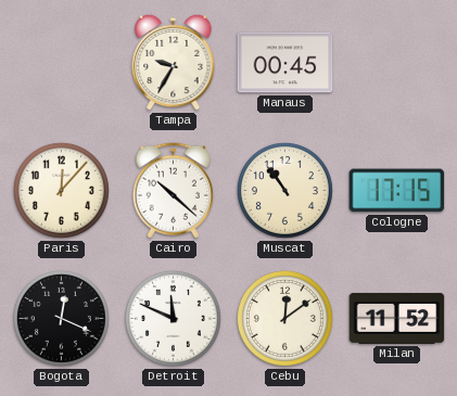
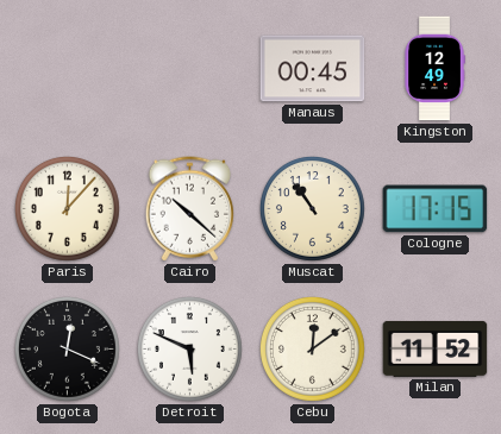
Tampa: 9:35 -> none (174, 62)
Kingston: none -> 12:49 (434, 69)
Detroit: 11:49 -> 5:49 (189, 348)
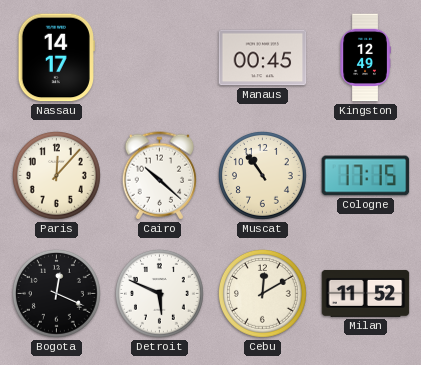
Nassau: none -> 14:17 (56, 58)
Cebu: 12:09 -> 12:10 (262, 293)
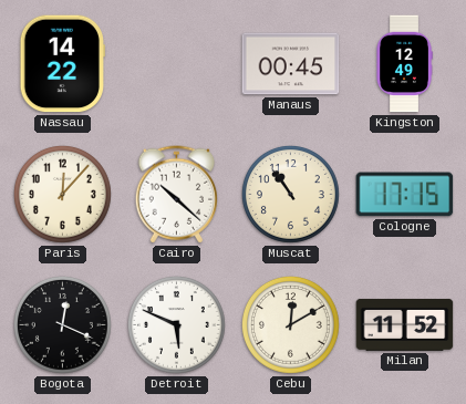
Nassau: 14:17 -> 14:22 (62, 64)
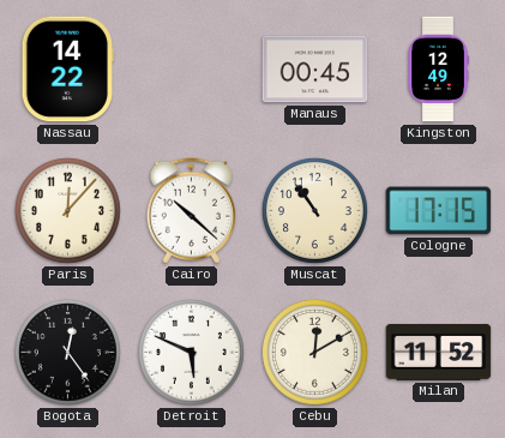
Bogota: 12:19 -> 12:24 (67, 352)
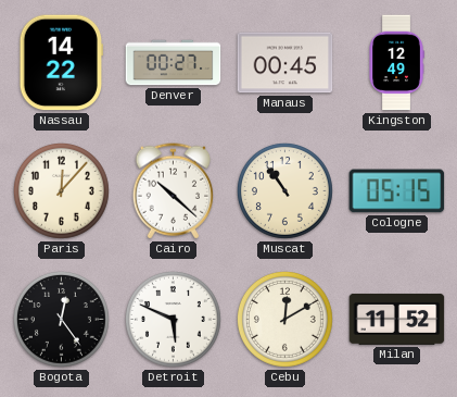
Denver: none -> 00:27 (174, 63)
Cologne: 17:15 -> 05:15 (397, 191)
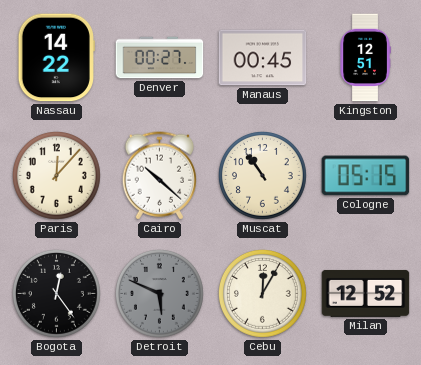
Kingston: 12:49 -> 12:51 (365, 58)
Detroit dial: white -> grey (159, 293)
Cebu: 12:10 -> 12:05 (262, 293)
Milan: 11:52 -> 12:52 (366, 293)
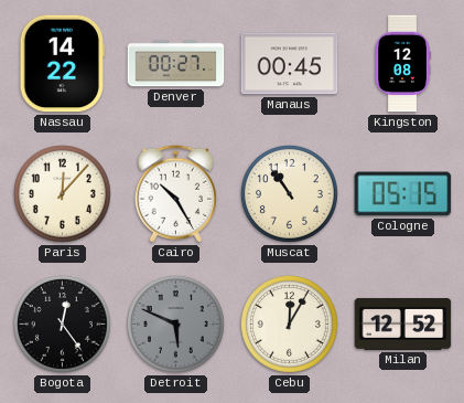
Kingston: 12:51 -> 12:08 (402, 64)
Cairo: 10:22 -> 10:25 (175, 194)
